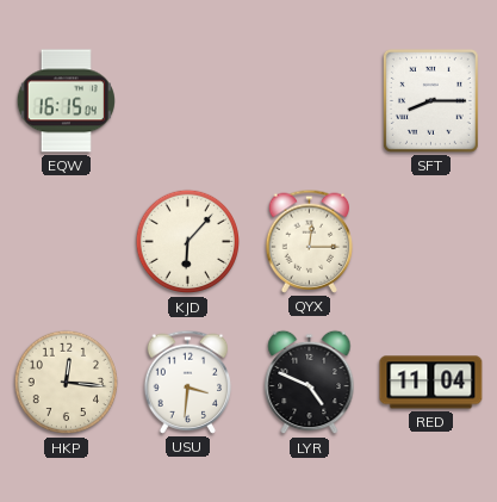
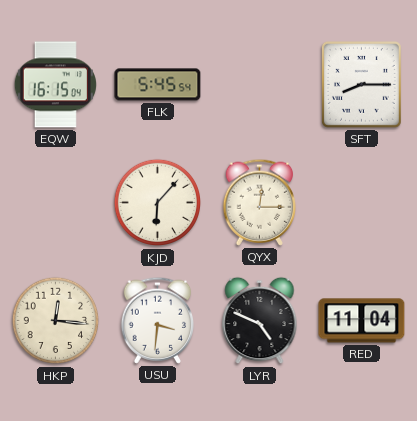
FLK: none -> 5:45 (158, 85)
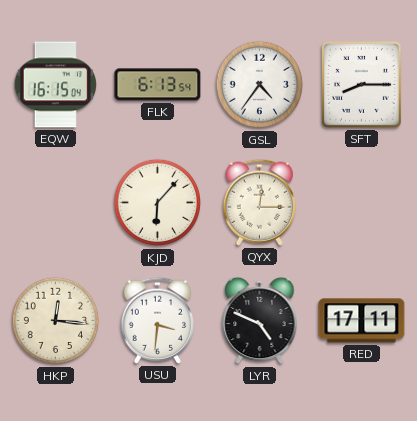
FLK: 5:45 -> 6:13 (158, 85)
GSL: none -> 4:36 (260, 85)
RED: 11:04 -> 17:11 (362, 321)
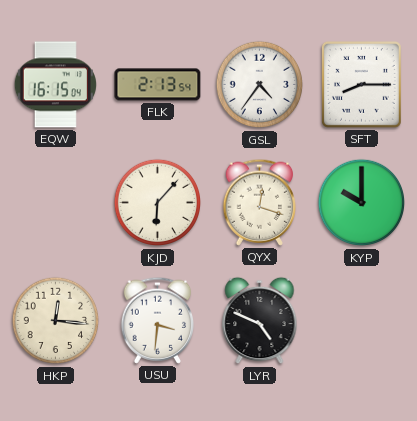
FLK: 6:13 -> 2:13 (158, 85)
QYX: 12:15 -> 12:18 (260, 202)
KYP: none -> 10:00 (362, 203)
RED: 17:11 -> none (362, 321)
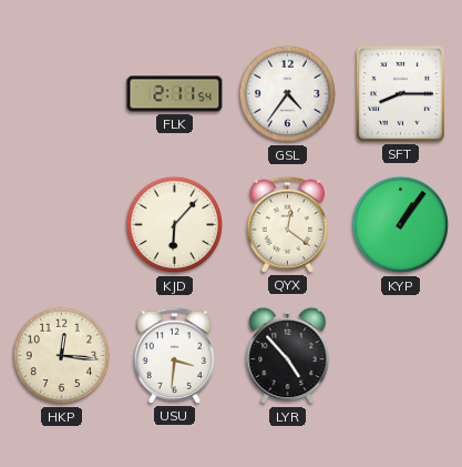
EQW: 16:15 -> none (55, 85)
FLK: 2:13 -> 2:11 (175, 94)
QYX: 12:18 -> 12:21 (288, 224)
KYP: 10:00 -> 1:06 (401, 225)
LYR: 4:49 -> 4:53 (288, 356)
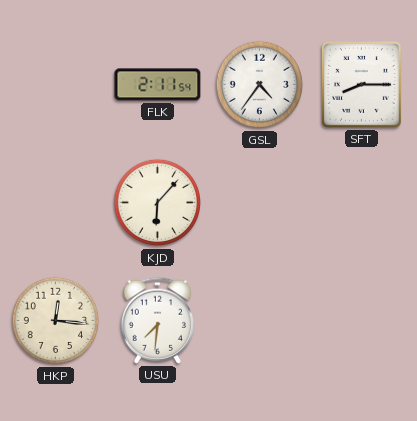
QYX: 12:21 -> none (288, 224)
KYP: 1:06 -> none (401, 225)
USU: 3:31 -> 7:31 (158, 320)
LYR: 4:53 -> none (288, 356)
